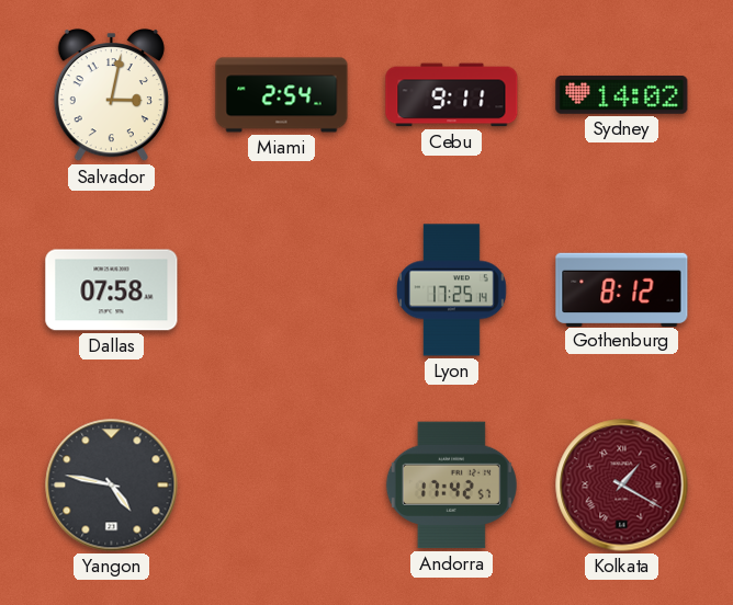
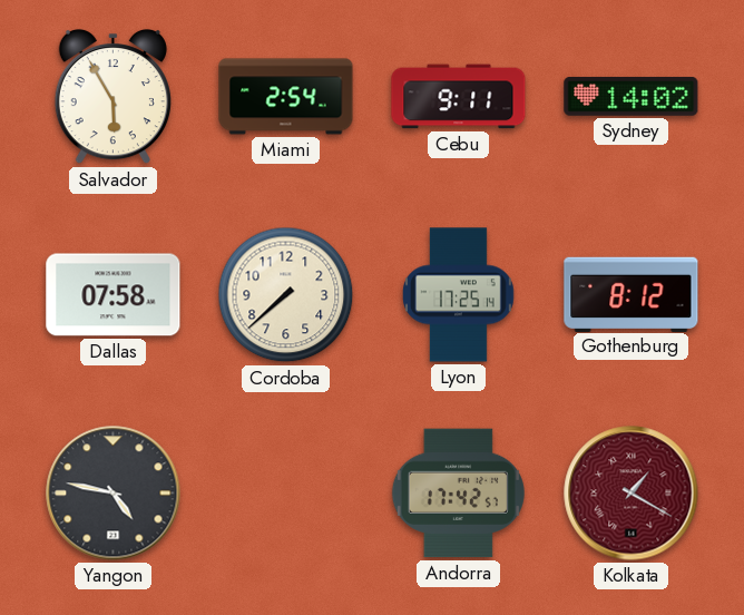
Salvador: 3:02 -> 5:55 (112, 97)
Cordoba: none -> 7:38 (286, 295)
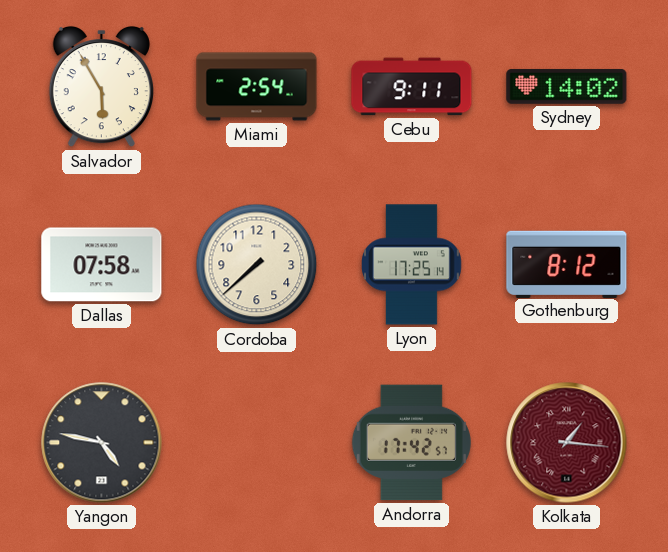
Kolkata: 1:20 -> 1:16 (567, 443)
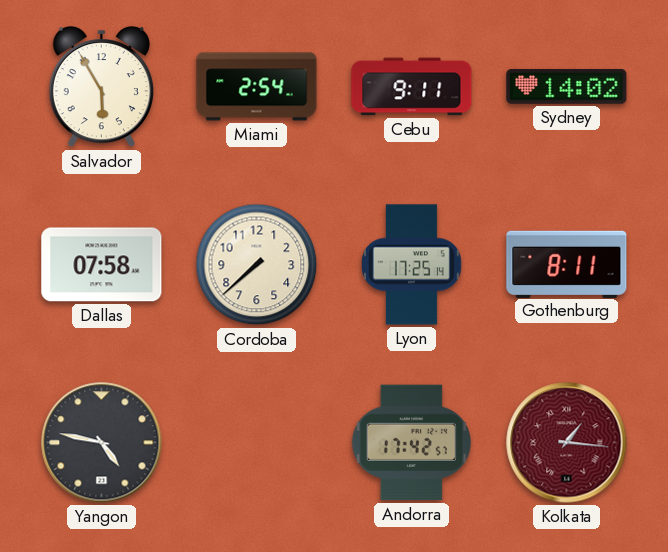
Gothenburg: 8:12 -> 8:11 (567, 264)
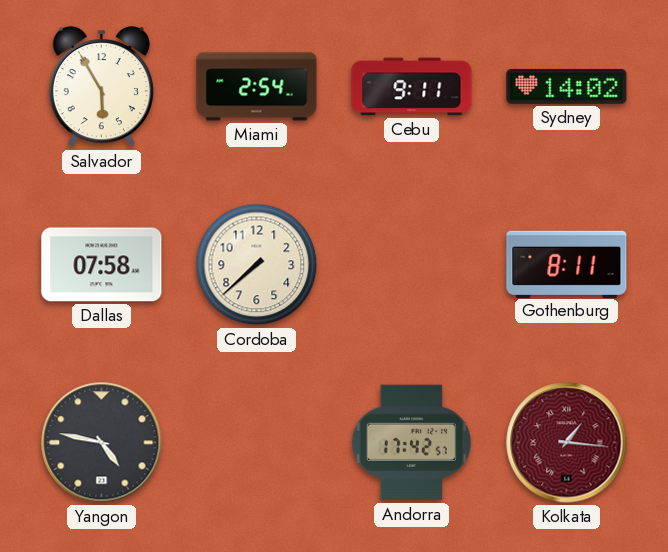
Lyon: 17:25 -> none (412, 265)
